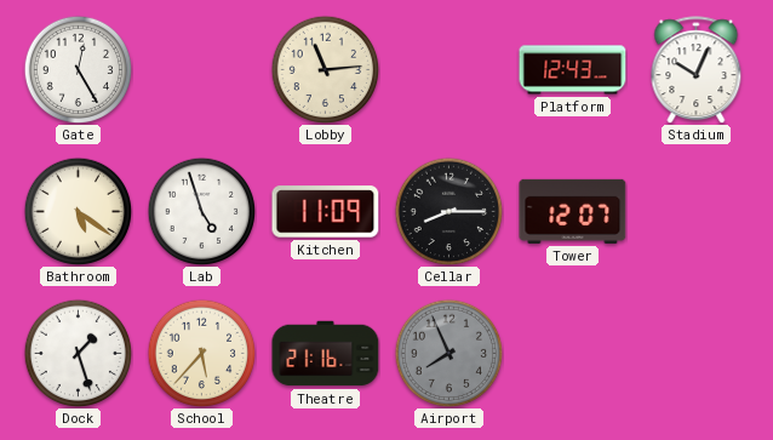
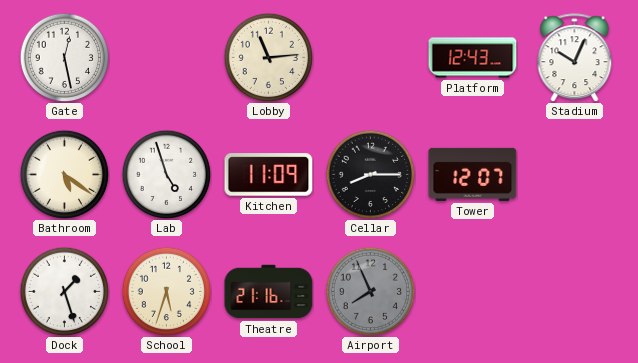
Gate: 12:25 -> 12:28 (64, 57)
School: 5:37 -> 5:33 (166, 291)
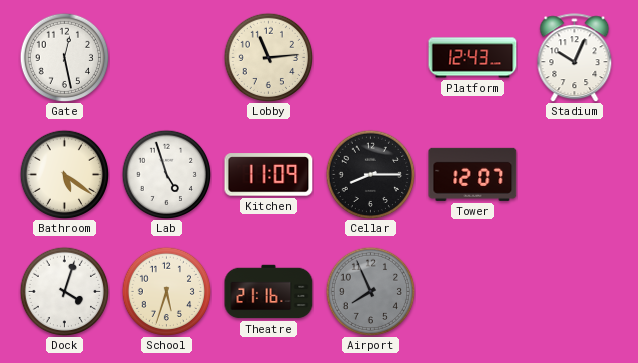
Dock: 1:27 -> 4:03 (64, 291)
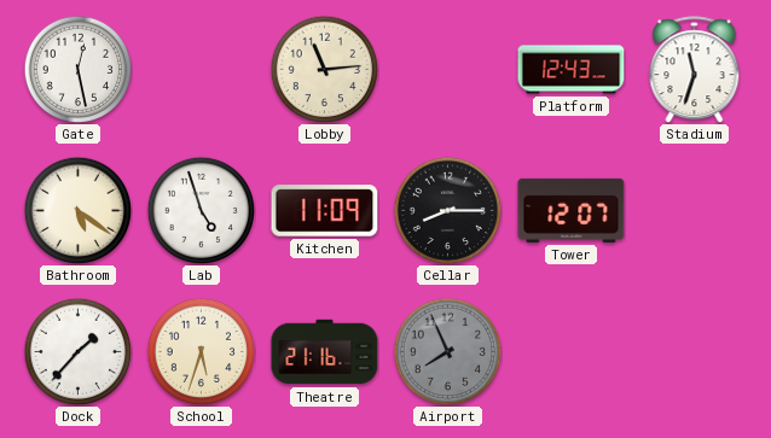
Stadium: 10:04 -> 11:33 (695, 70)
Dock: 4:03 -> 1:37 (77, 351)
